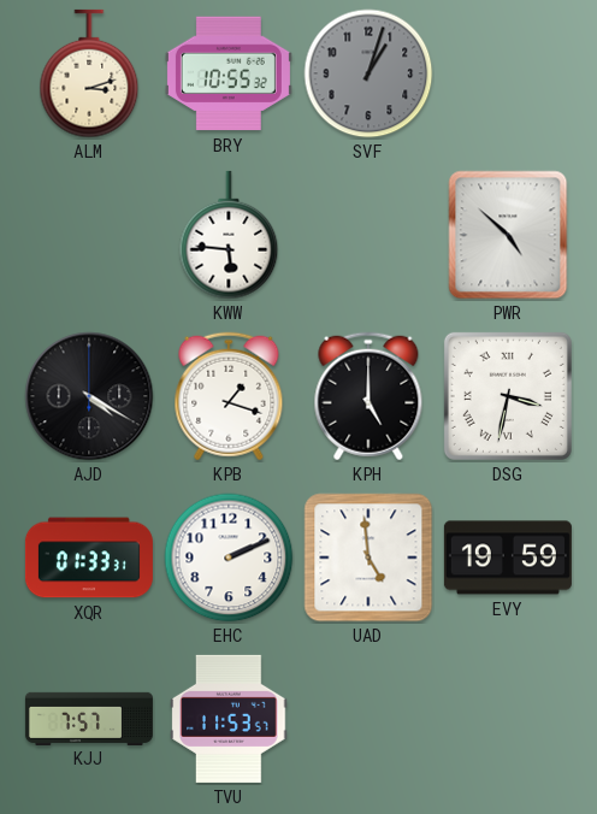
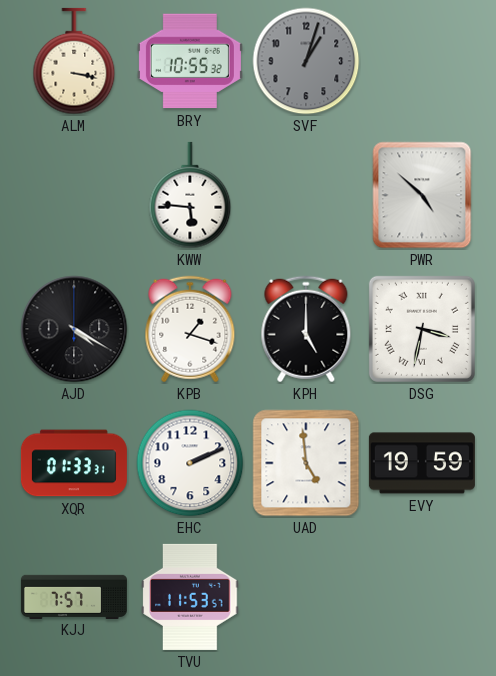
ALM: 3:12 -> 3:17 (74, 61)
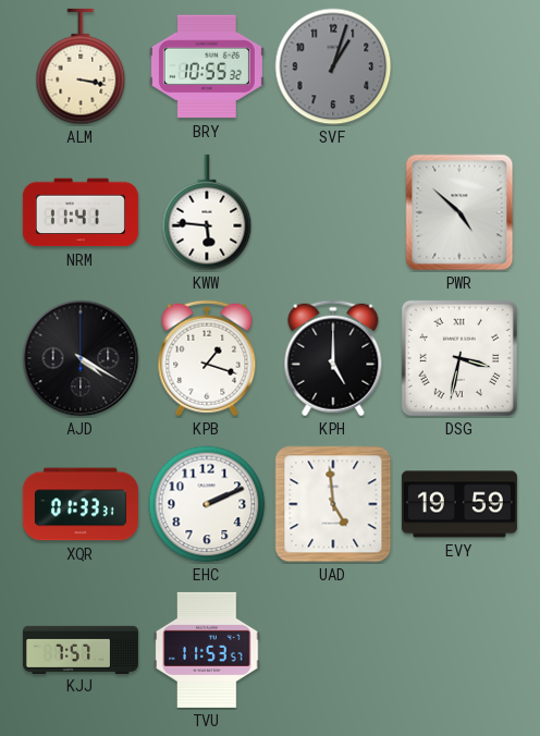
NRM: none -> 11:41 (81, 212)
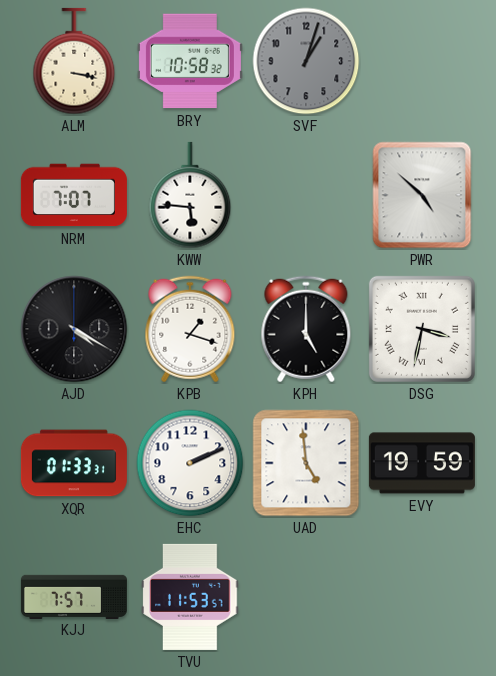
BRY: 10:55 -> 10:58 (190, 61)
NRM: 11:41 -> 7:07 (74, 195)
